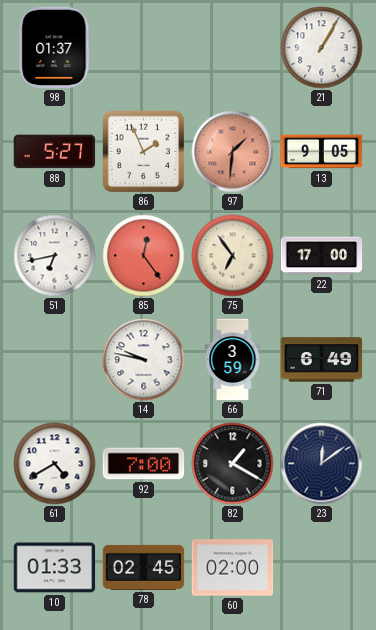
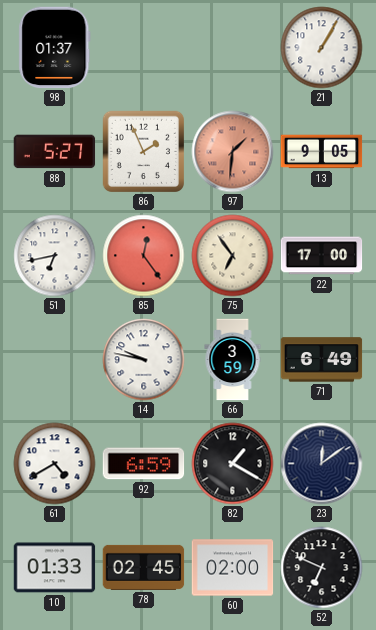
92: 7:00 -> 6:59 (144, 464)
52: none -> 6:49 (322, 568)
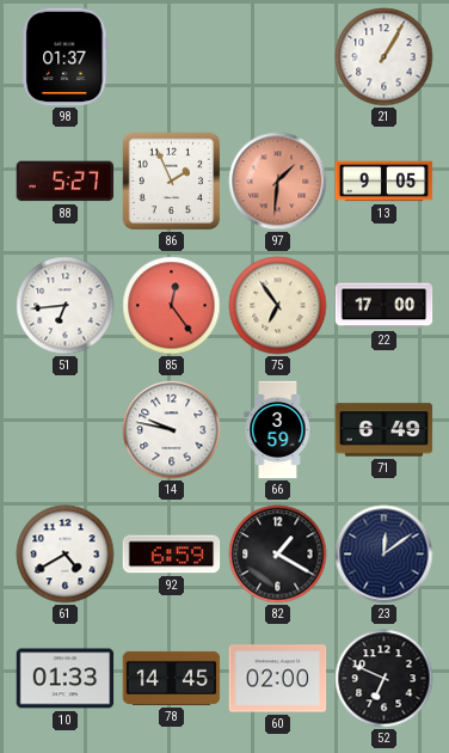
51: 6:43 -> 6:44 (66, 306)
78: 02:45 -> 14:45 (172, 678)
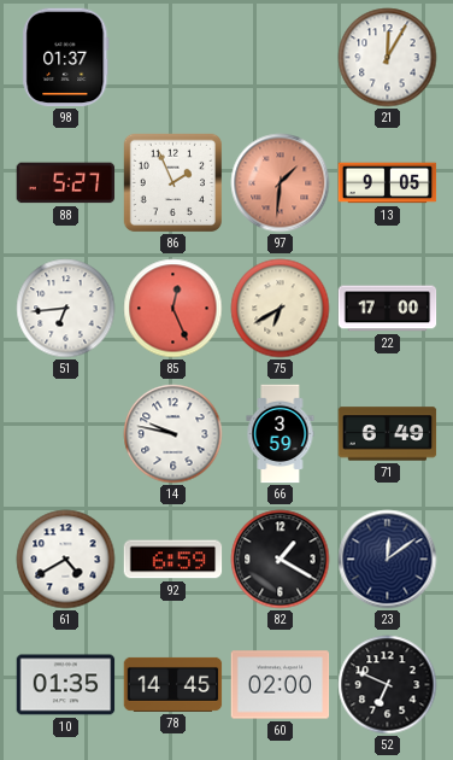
21: 1:05 -> 12:05 (388, 58)
85: 12:24 -> 12:26 (173, 309)
75: 6:54 -> 6:40 (281, 309)
10: 01:33 -> 01:35 (66, 685)
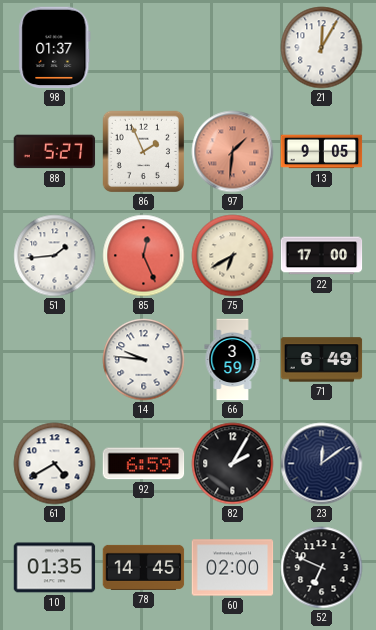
51: 6:44 -> 1:44 (55, 256)
14: 9:47 -> 9:46 (144, 360)
82: 1:20 -> 2:05 (233, 464)
